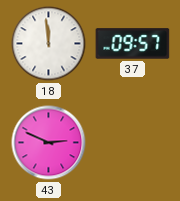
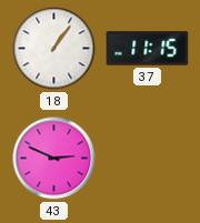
18: 11:59 -> 1:06 (54, 49)
37: 09:57 -> 11:15 (148, 49)
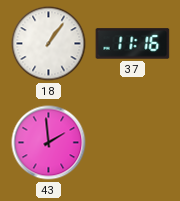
37: 11:15 -> 11:16 (133, 44)
43: 2:49 -> 1:59 (49, 143)
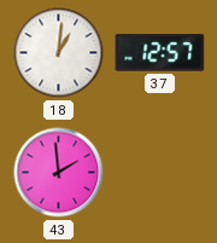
18: 1:06 -> 1:01 (59, 53)
37: 11:16 -> 12:57 (160, 53)
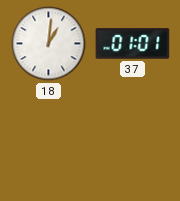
37: 12:57 -> 01:01 (133, 44)
43: 1:59 -> none (59, 173)
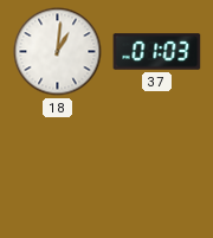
37: 01:01 -> 01:03 (157, 52)
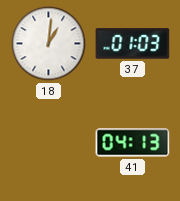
41: none -> 04:13 (133, 143)
